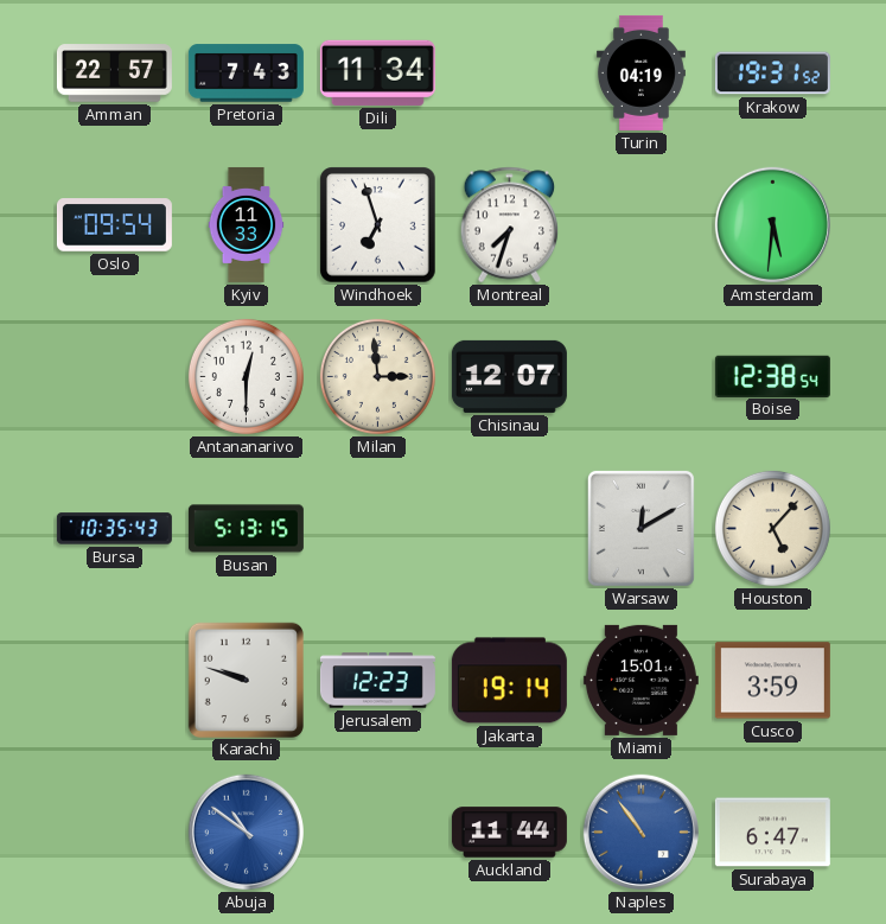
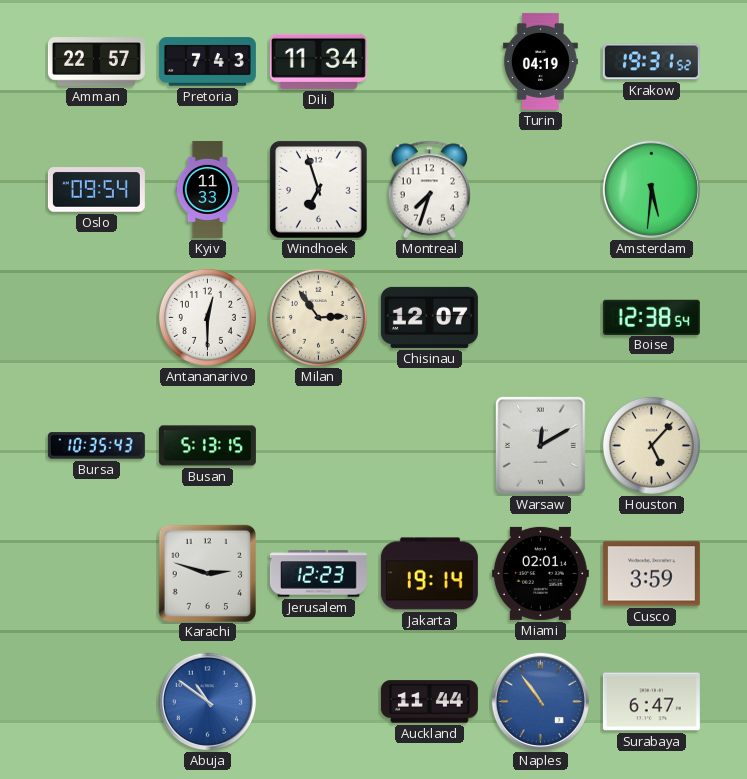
Milan: 2:59 -> 2:54 (318, 317)
Karachi: 9:48 -> 2:48 (207, 573)
Miami: 15:01 -> 02:01 (540, 573)
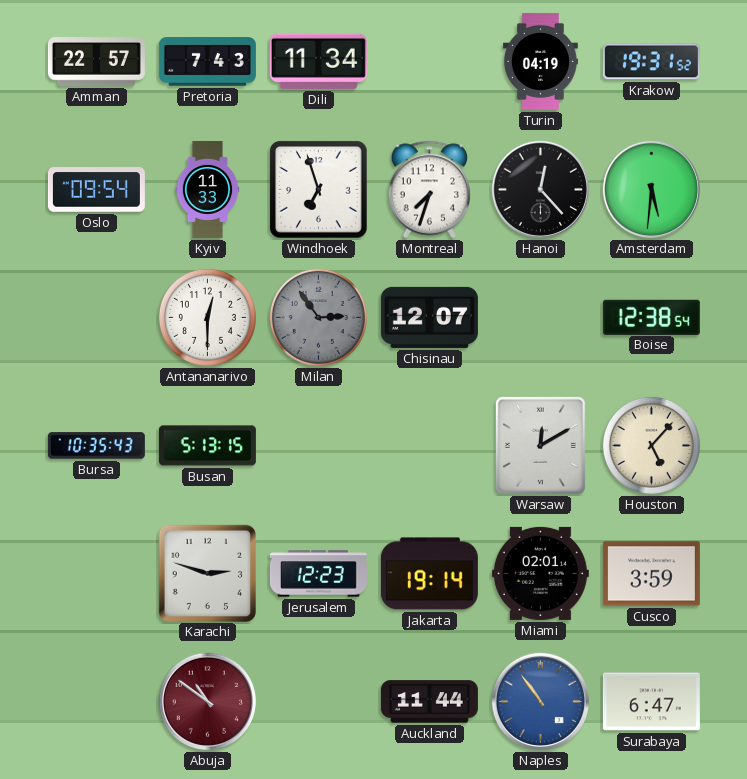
Hanoi: none -> 12:23 (540, 189)
Milan dial: cream -> grey (318, 317)
Abuja dial: blue -> burgundy (207, 701)
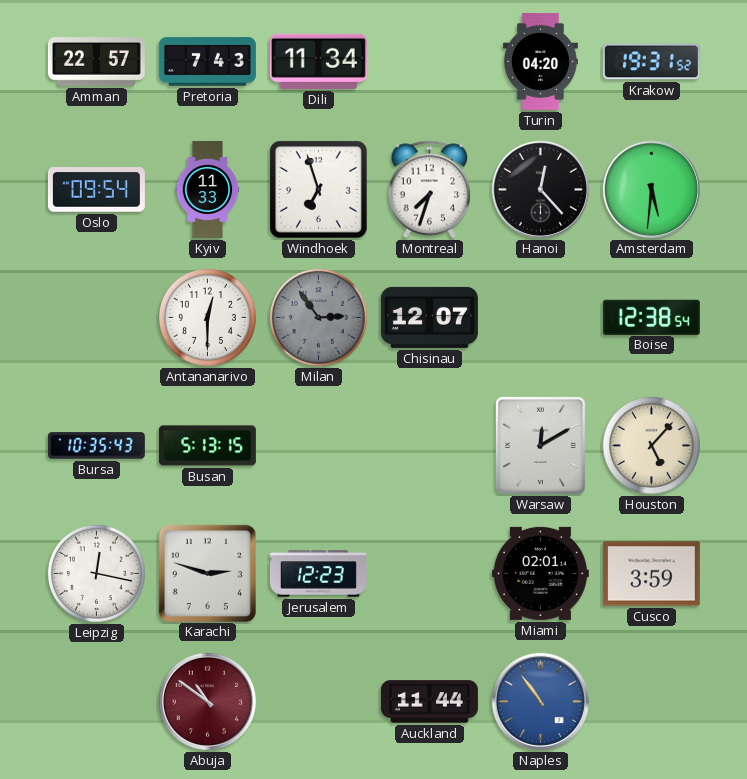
Turin: 04:19 -> 04:20 (540, 61)
Leipzig: none -> 12:17 (96, 573)
Jakarta: 19:14 -> none (429, 574)
Surabaya: 6:47 -> none (651, 702)
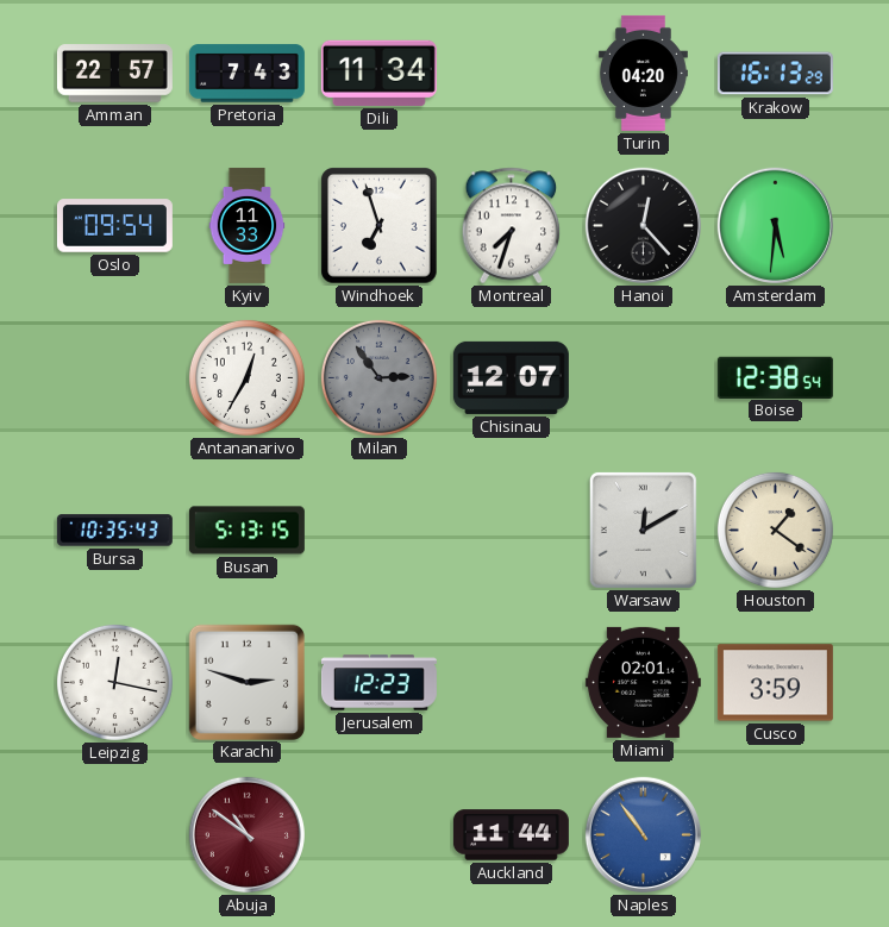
Krakow: 19:31 -> 16:13 (775, 74)
Antananarivo: 12:30 -> 12:35 (246, 377)
Houston: 5:07 -> 1:21 (775, 530)
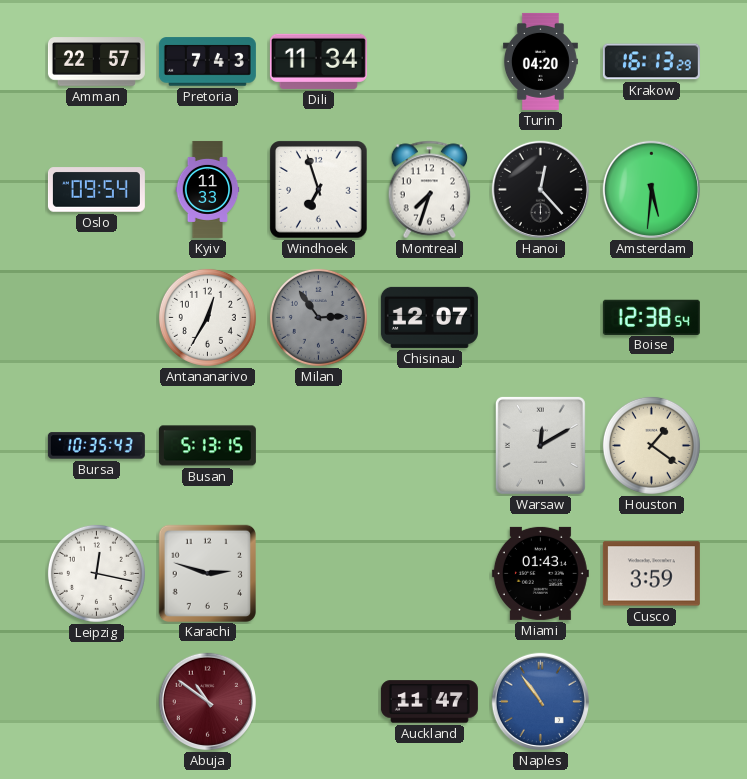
Jerusalem: 12:23 -> none (378, 683)
Miami: 02:01 -> 01:43 (540, 573)
Auckland: 11:44 -> 11:47 (429, 702)
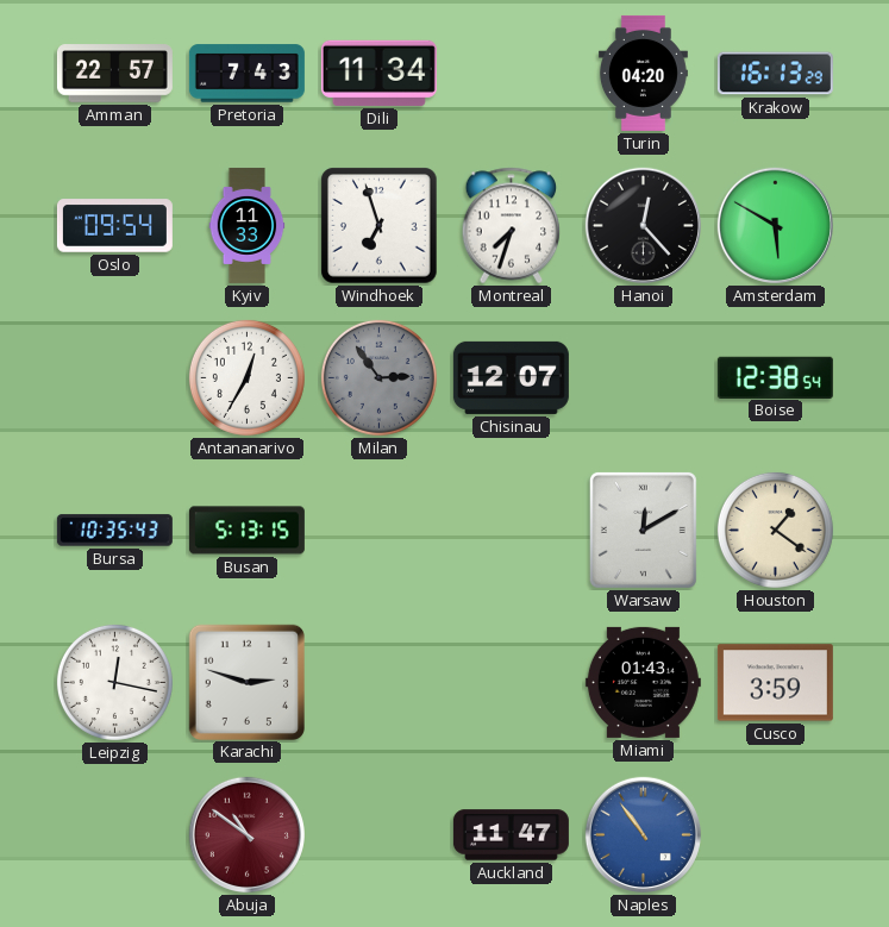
Amsterdam: 5:31 -> 5:50 (775, 225)
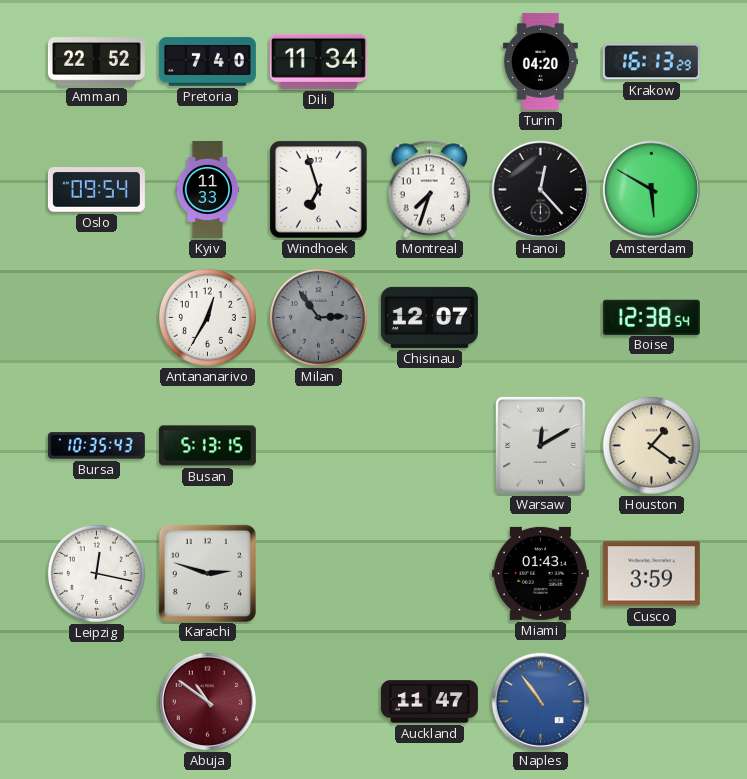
Amman: 22:57 -> 22:52 (96, 62)
Pretoria: 7:43 -> 7:40 (207, 62)
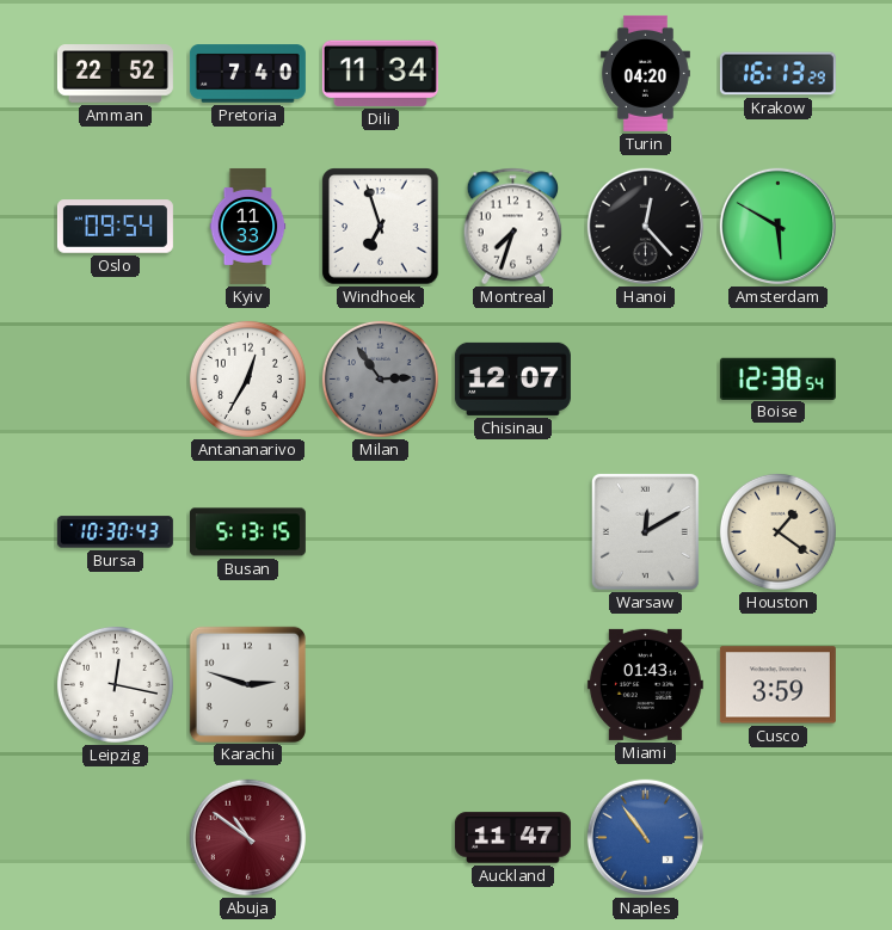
Bursa: 10:35 -> 10:30 (115, 532)
